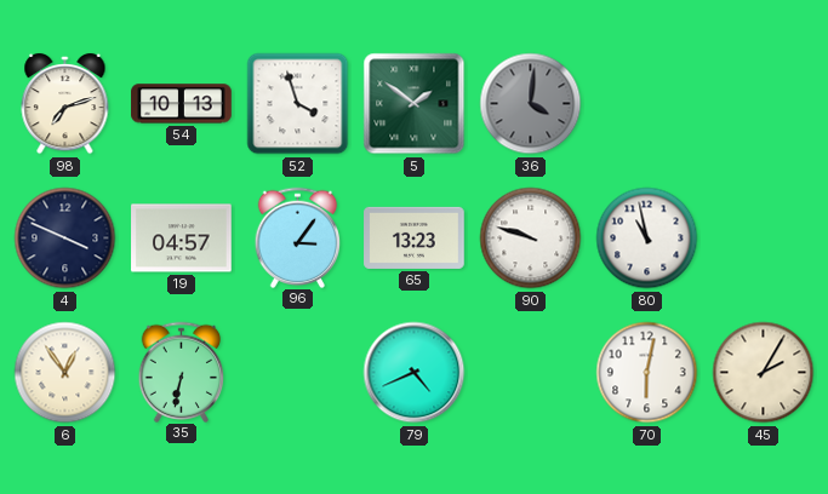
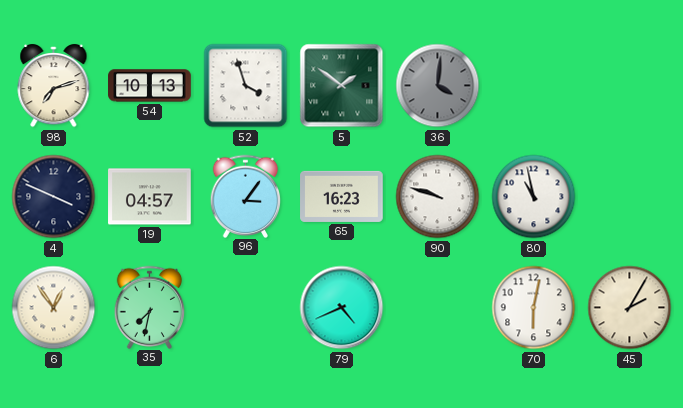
65: 13:23 -> 16:23 (342, 196)
35: 6:32 -> 7:32 (150, 307)
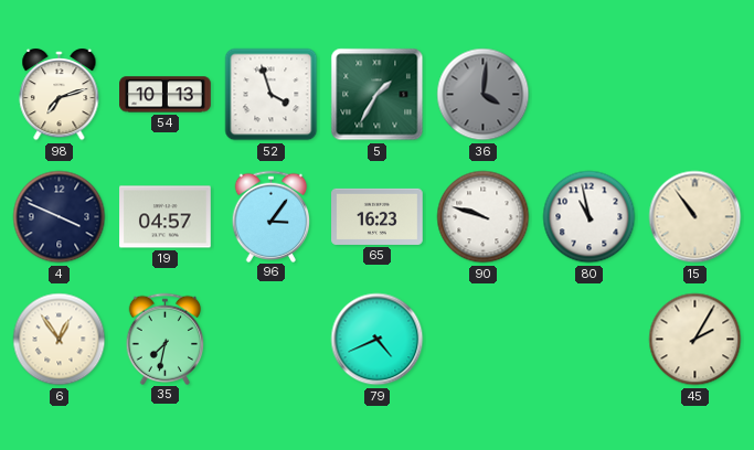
5: 1:51 -> 1:35 (378, 95)
15: none -> 10:54 (695, 217)
70: 6:02 -> none (534, 308)
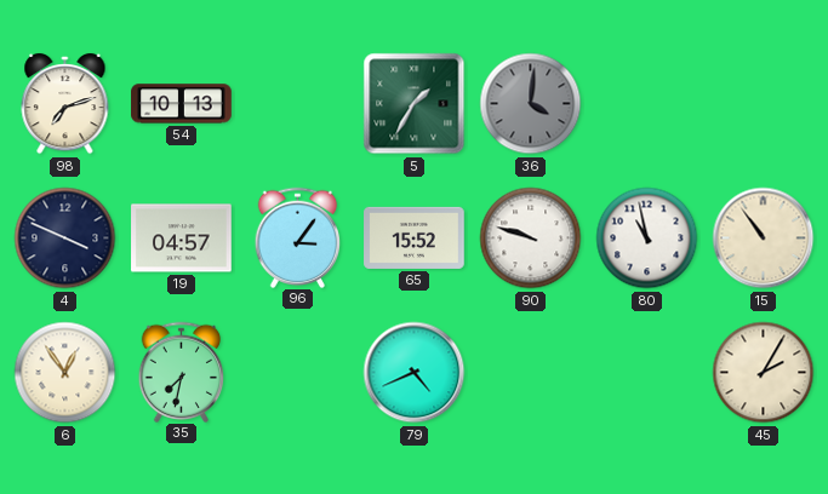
52: 3:57 -> none (272, 95)
65: 16:23 -> 15:52 (415, 237)
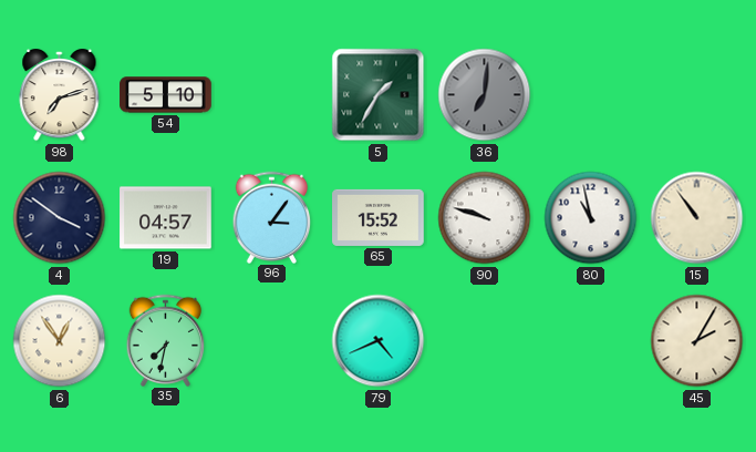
54: 10:13 -> 5:10 (166, 95)
36: 4:01 -> 7:01 (485, 95)
4: 3:49 -> 3:51 (60, 218)
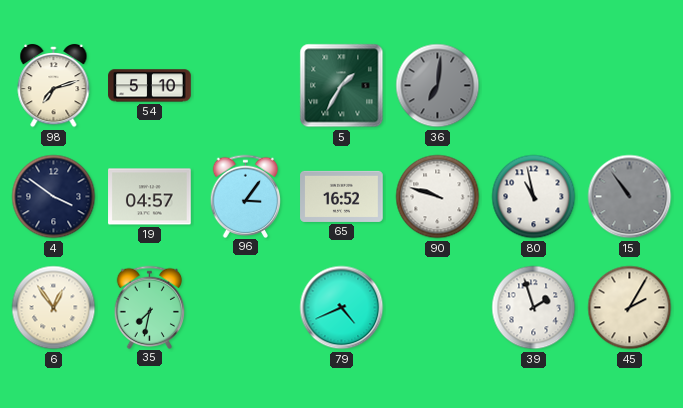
65: 15:52 -> 16:52 (342, 196)
15 dial: cream -> grey (630, 197)
39: none -> 1:57 (534, 308)
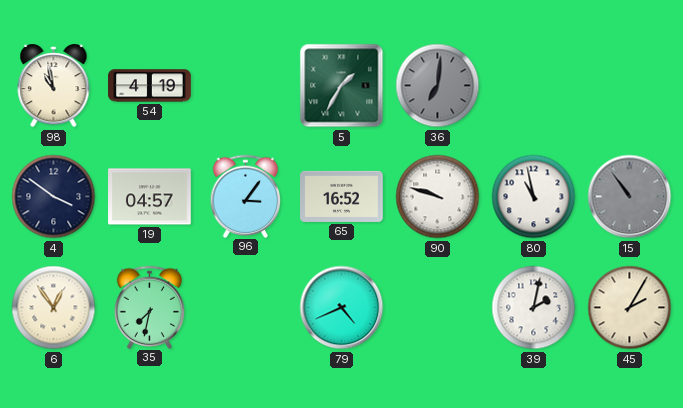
98: 7:12 -> 10:58 (54, 86)
54: 5:10 -> 4:19 (150, 86)
39: 1:57 -> 2:02 (534, 308)
